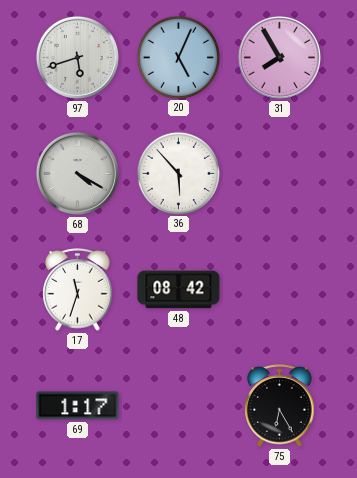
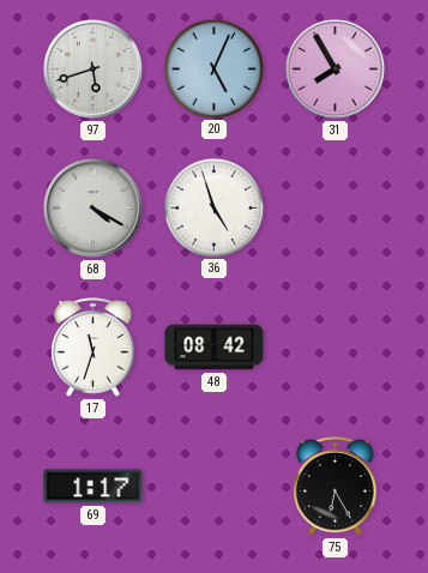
36: 5:53 -> 4:57 (213, 207)
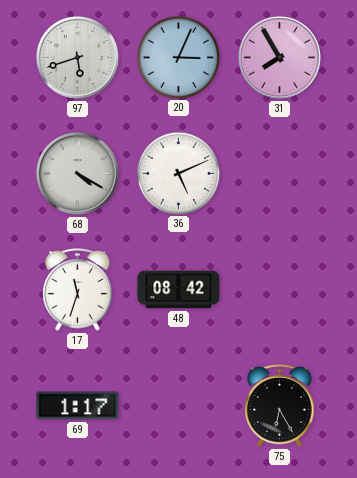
20: 5:04 -> 3:04 (178, 57)
36: 4:57 -> 5:11 (178, 173)
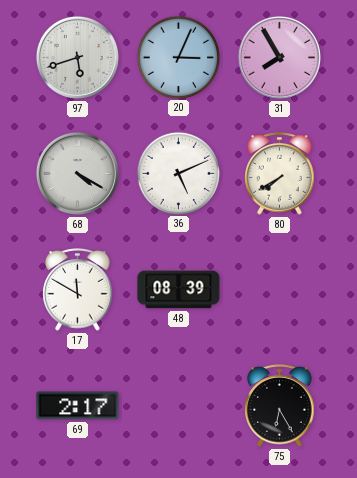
80: none -> 7:40 (280, 174)
17: 11:33 -> 11:50 (78, 290)
48: 08:42 -> 08:39 (179, 290)
69: 1:17 -> 2:17 (78, 406)
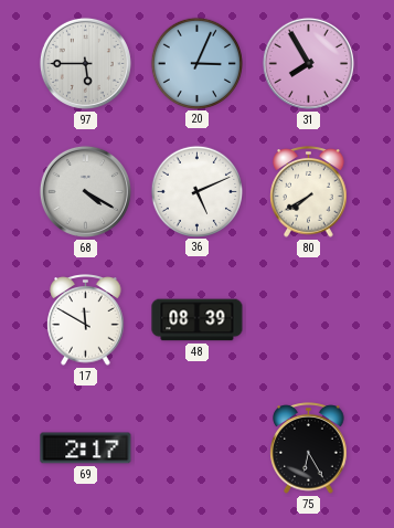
97: 5:42 -> 5:45 (85, 63)
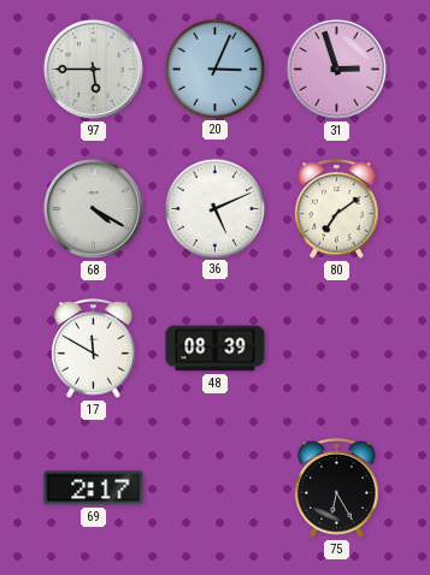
31: 7:55 -> 2:57 (336, 69)
80: 7:40 -> 7:09 (337, 209)
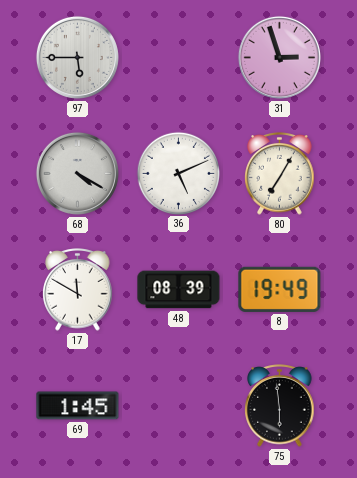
20: 3:04 -> none (214, 69)
80: 7:09 -> 7:05 (280, 174)
8: none -> 19:49 (280, 289)
69: 2:17 -> 1:45 (78, 406)
75: 6:25 -> 5:59 (280, 406)
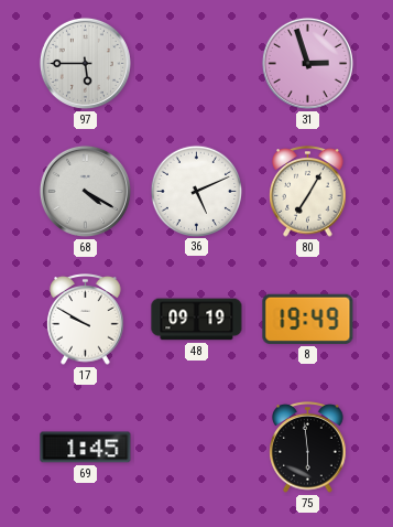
17: 11:50 -> 9:50 (86, 320)
48: 08:39 -> 09:19 (197, 320)
